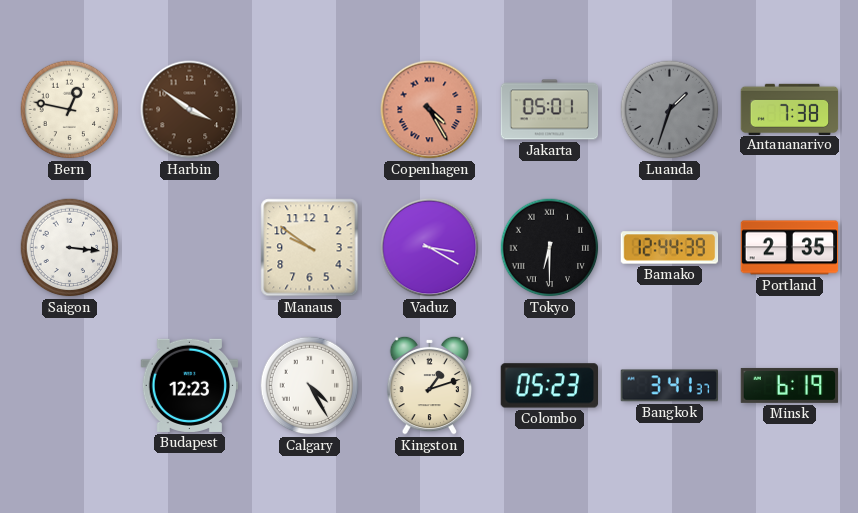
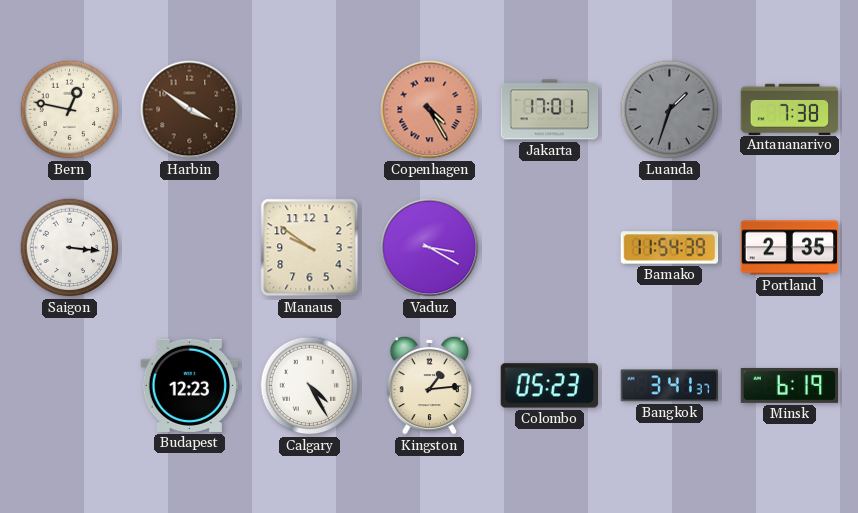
Jakarta: 05:01 -> 17:01 (550, 110)
Tokyo: 6:30 -> none (550, 248)
Bamako: 12:44 -> 11:54 (670, 248)
Kingston: 1:12 -> 1:14 (429, 385)
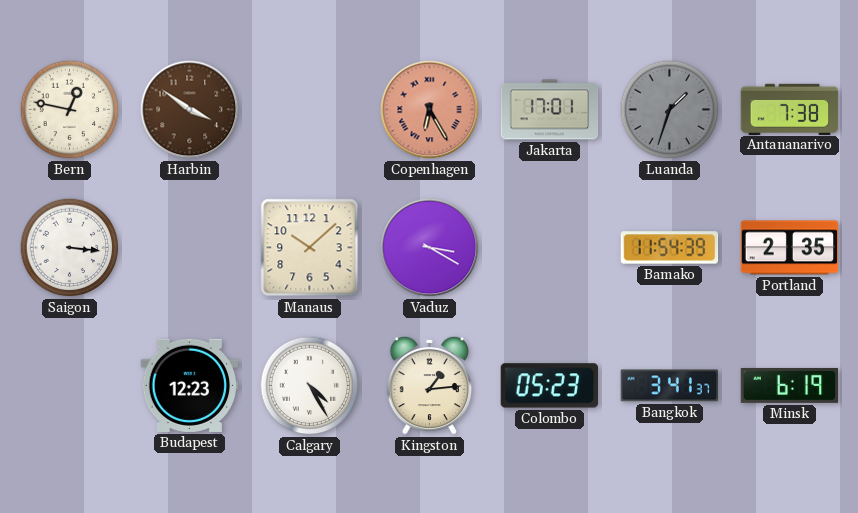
Copenhagen: 4:25 -> 6:25 (430, 110)
Manaus: 9:51 -> 10:08 (310, 248)
